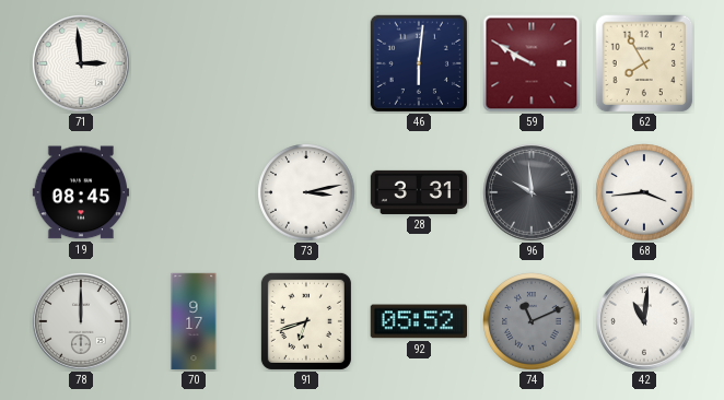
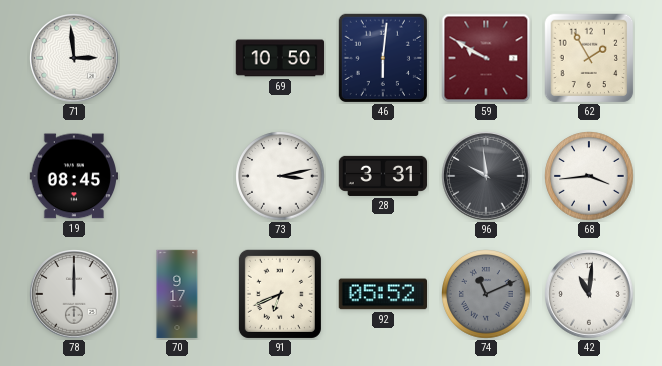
69: none -> 10:50 (280, 58)
62: 7:55 -> 1:55 (589, 58)
91: 6:42 -> 6:41 (280, 294)
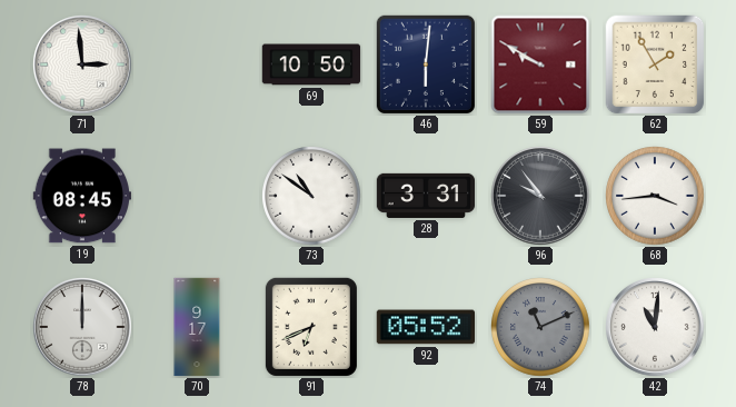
73: 3:13 -> 10:51 (311, 196)
96: 9:59 -> 9:54 (540, 196)
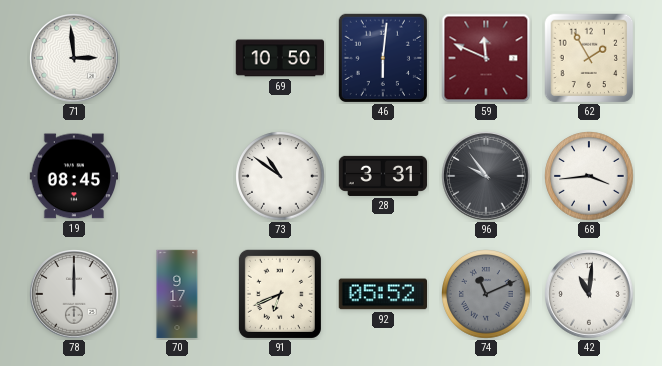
59: 9:50 -> 11:49 (486, 58)
